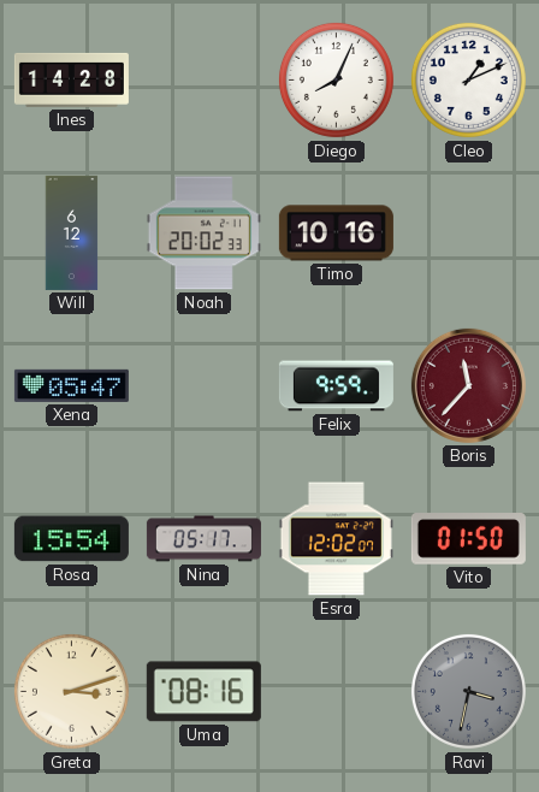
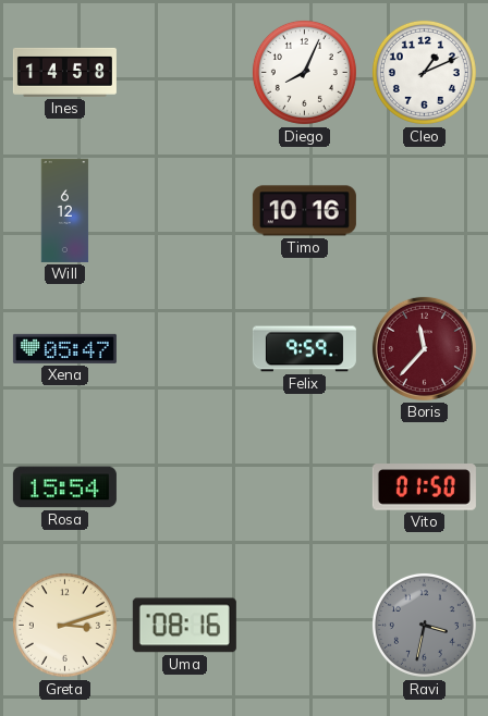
Ines: 14:28 -> 14:58 (64, 72)
Noah: 20:02 -> none (203, 234)
Nina: 05:17 -> none (203, 539)
Esra: 12:02 -> none (336, 539)
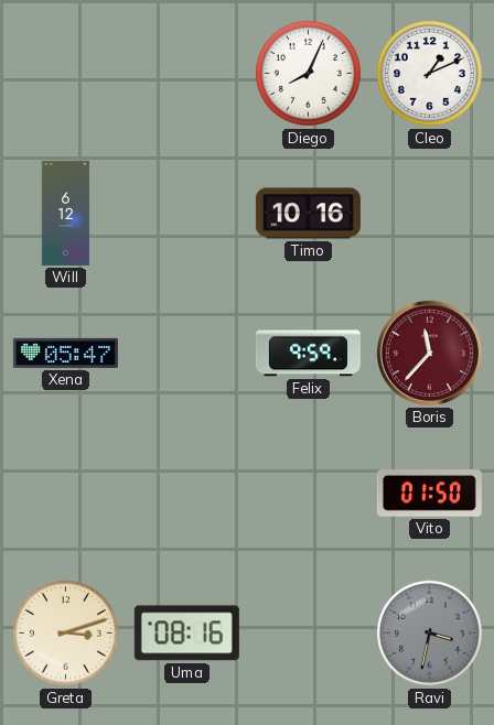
Ines: 14:58 -> none (64, 72)
Rosa: 15:54 -> none (64, 487)
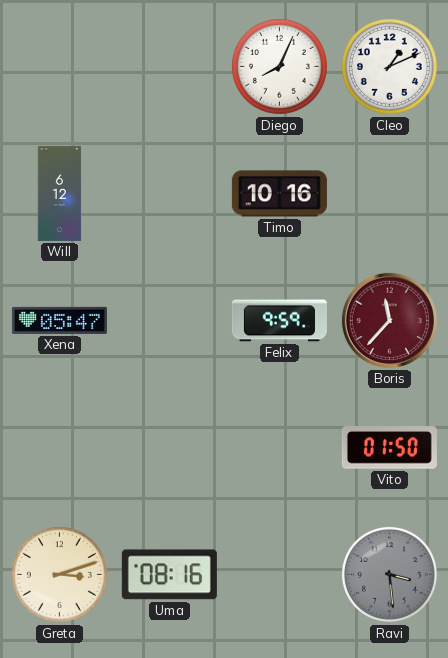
Ravi: 3:32 -> 3:29 (389, 574)
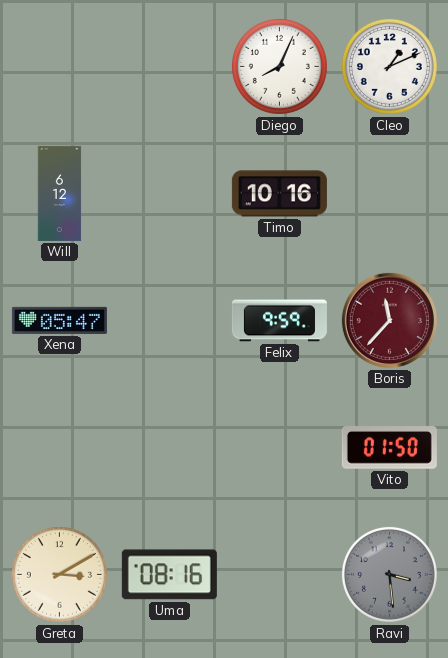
Greta: 3:12 -> 3:10 (59, 574)
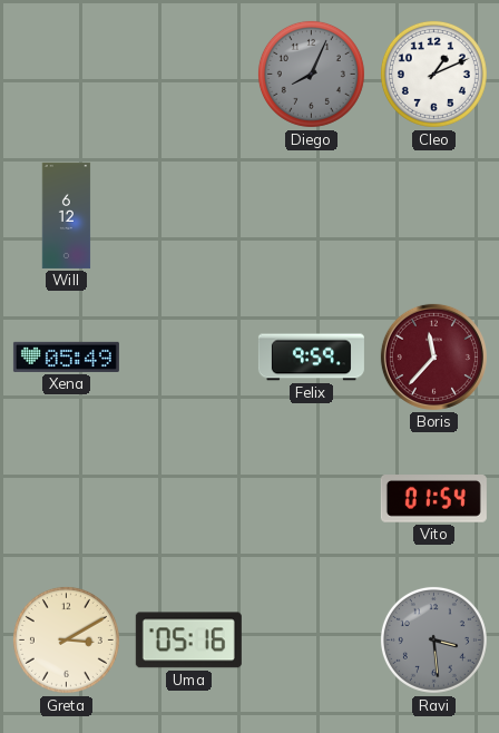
Diego dial: white -> grey (311, 74)
Timo: 10:16 -> none (279, 194)
Xena: 05:47 -> 05:49 (66, 356)
Vito: 01:50 -> 01:54 (433, 499)
Uma: 08:16 -> 05:16 (188, 641)
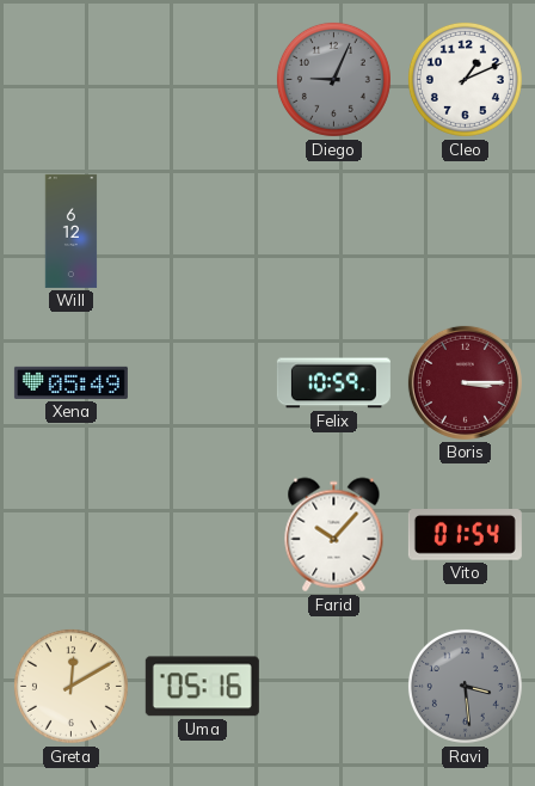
Diego: 8:04 -> 9:04 (333, 79)
Felix: 9:59 -> 10:59 (333, 383)
Boris: 11:37 -> 3:15 (465, 382)
Farid: none -> 10:07 (334, 535)
Greta: 3:10 -> 12:10 (70, 686)
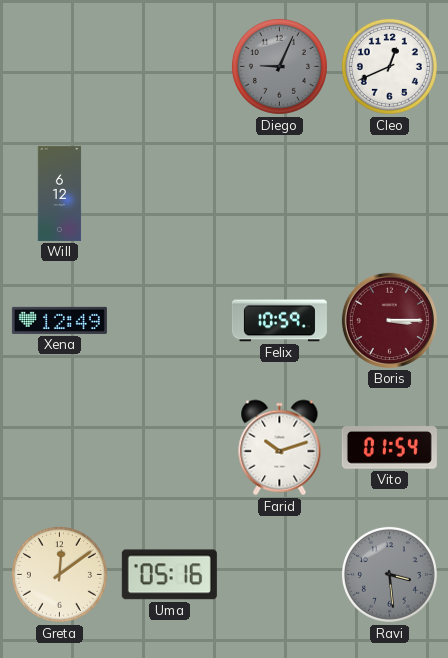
Cleo: 1:11 -> 12:41 (389, 66)
Xena: 05:49 -> 12:49 (59, 320)
Farid: 10:07 -> 10:12 (280, 448)
Greta: 12:10 -> 12:09 (59, 574)
